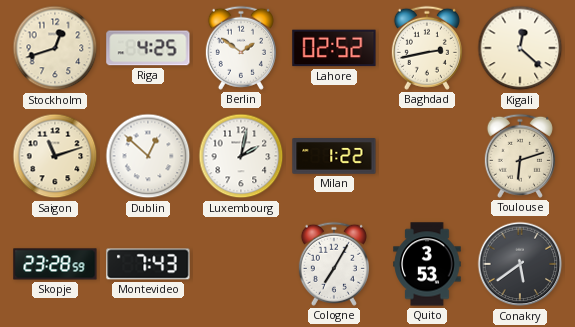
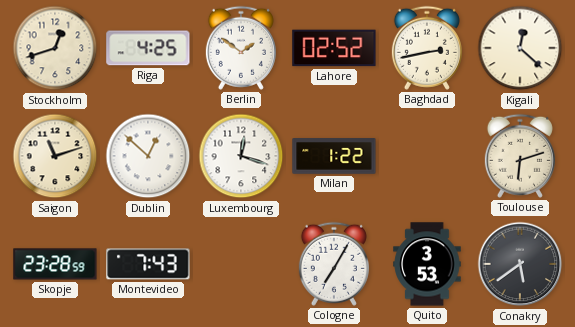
Luxembourg: 2:02 -> 12:18 (241, 156)
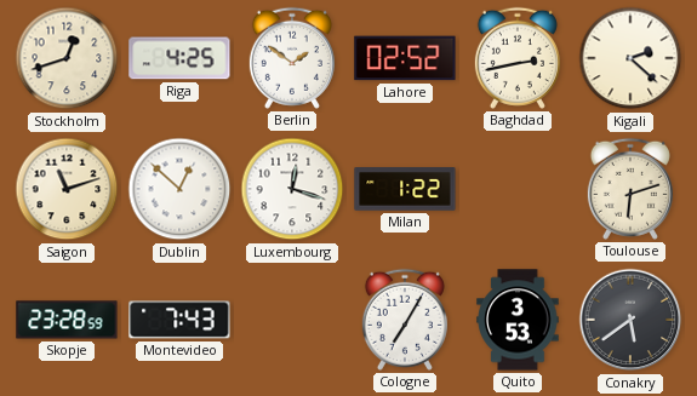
Kigali: 12:22 -> 2:22 (630, 58)
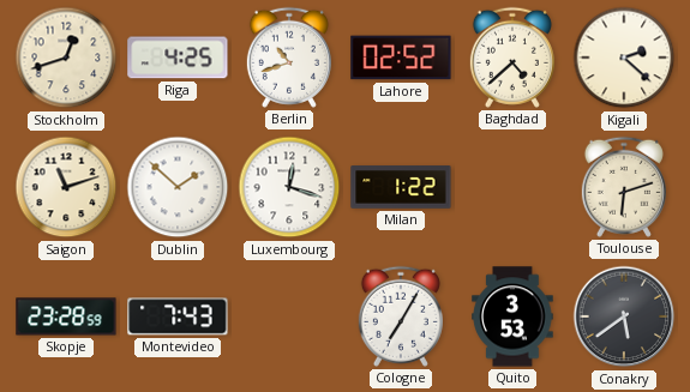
Berlin: 1:51 -> 10:42 (289, 58)
Baghdad: 2:43 -> 4:38 (512, 58)
Dublin: 12:52 -> 1:52 (178, 187)
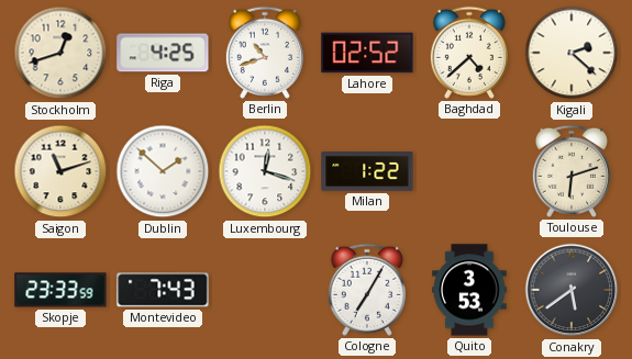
Skopje: 23:28 -> 23:33 (60, 290)
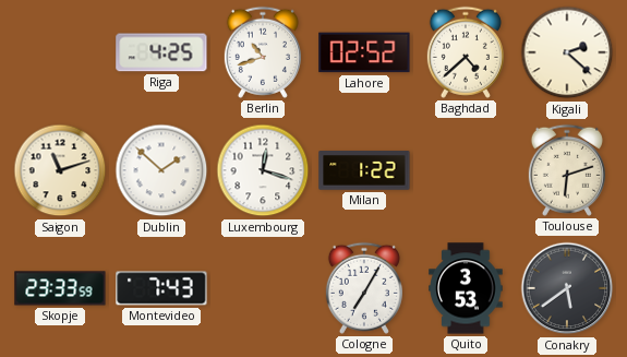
Stockholm: 12:42 -> none (60, 53)
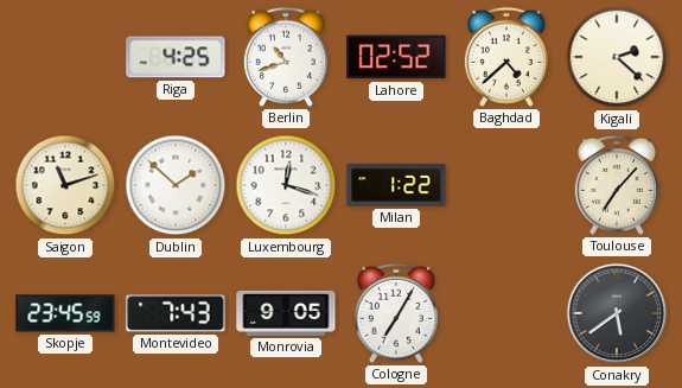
Toulouse: 6:12 -> 7:07 (617, 185)
Skopje: 23:33 -> 23:45 (65, 313)
Monrovia: none -> 9:05 (286, 313)
Quito: 3:53 -> none (466, 288)
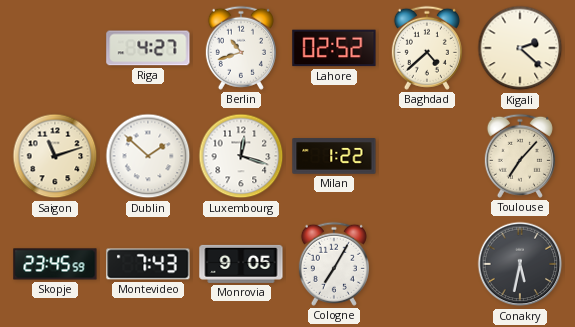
Riga: 4:25 -> 4:27 (148, 48)
Conakry: 5:39 -> 5:32 (520, 264)
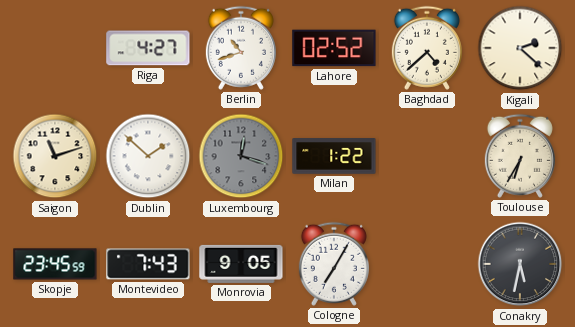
Luxembourg dial: white -> grey (241, 156)
Toulouse: 7:07 -> 6:35 (520, 156)
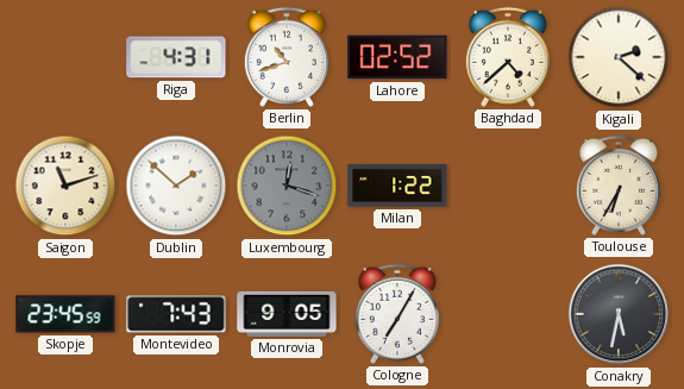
Riga: 4:27 -> 4:31 (176, 57)
